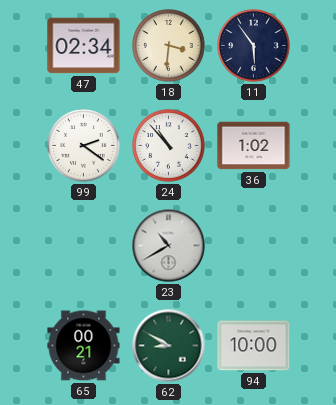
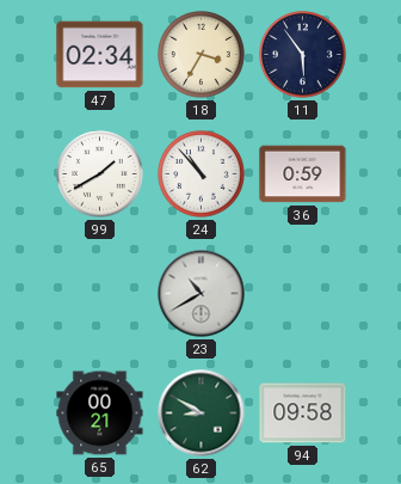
18: 3:31 -> 3:35 (202, 55)
99: 2:21 -> 1:40 (100, 174)
36: 1:02 -> 0:59 (303, 174)
94: 10:00 -> 09:58 (303, 413)
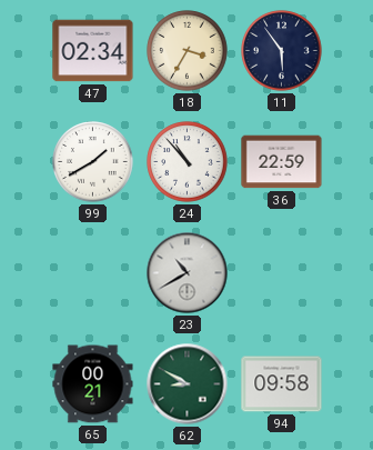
36: 0:59 -> 22:59 (282, 162)
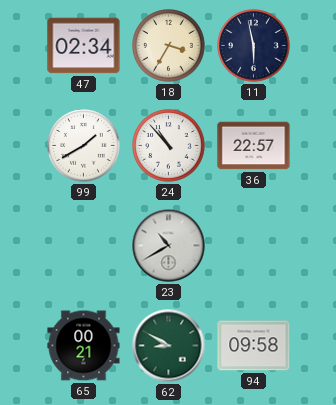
11: 5:54 -> 5:58 (254, 46)
36: 22:59 -> 22:57 (254, 146)
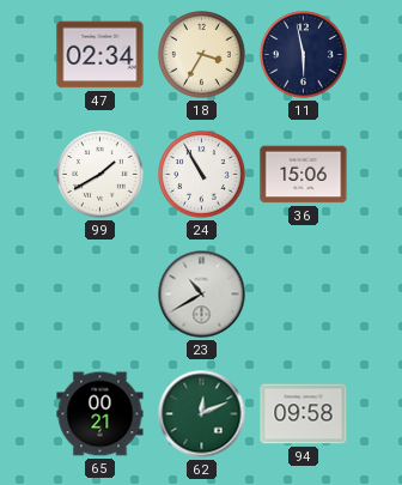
24: 10:53 -> 10:55 (202, 175)
36: 22:57 -> 15:06 (304, 175)
62: 8:50 -> 12:11 (202, 414)
